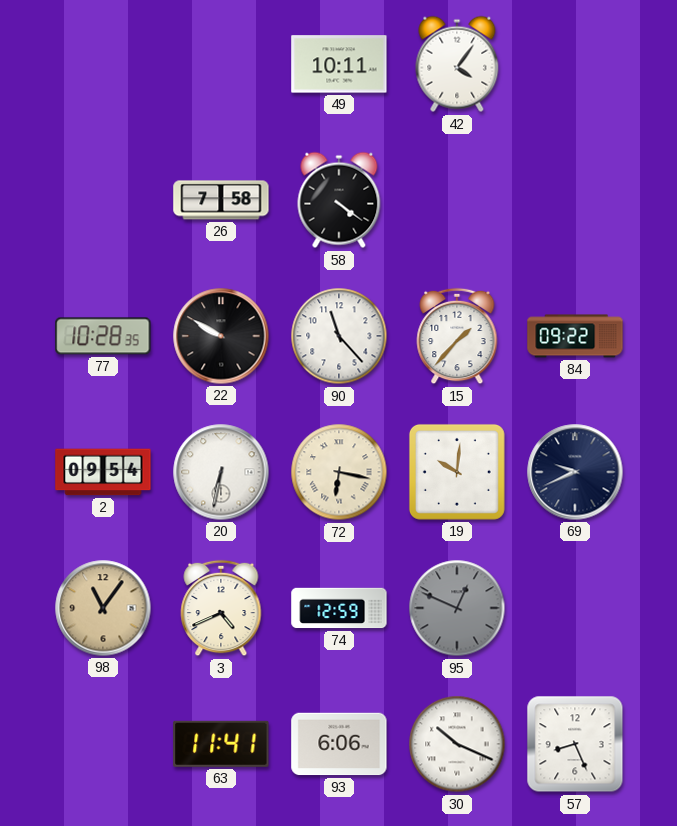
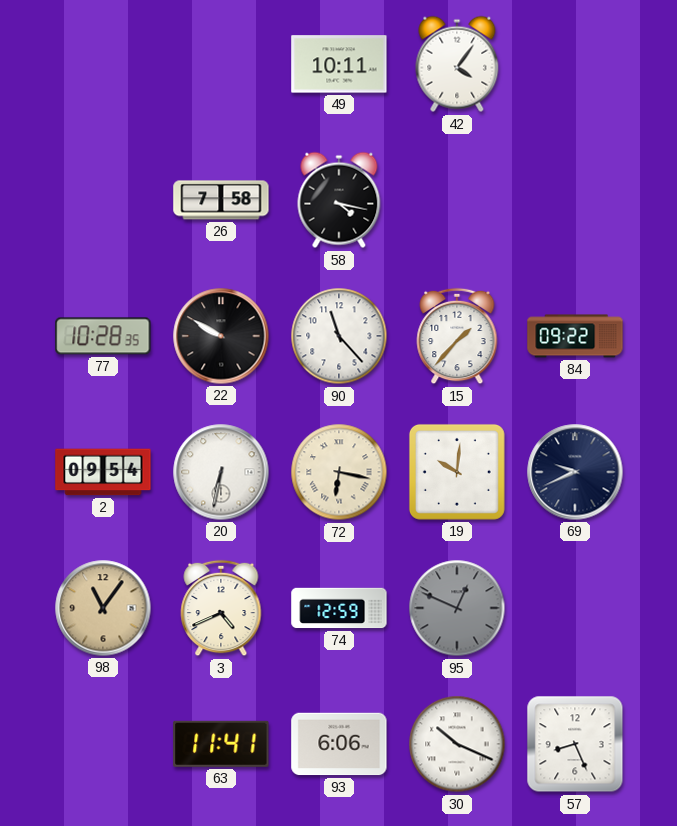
58: 4:21 -> 4:17 (339, 200)
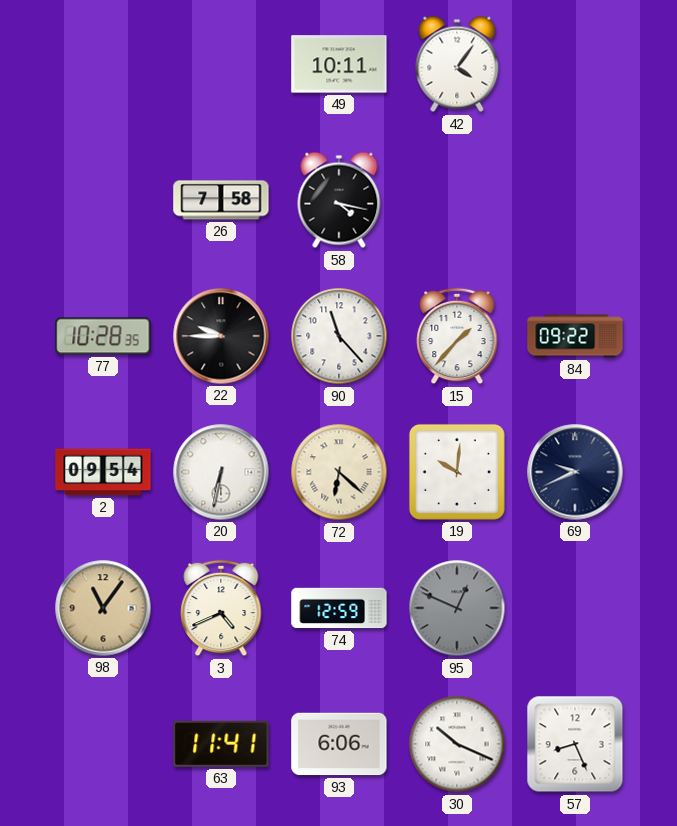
22: 9:50 -> 9:45 (221, 336)
72: 6:17 -> 6:22 (339, 472)
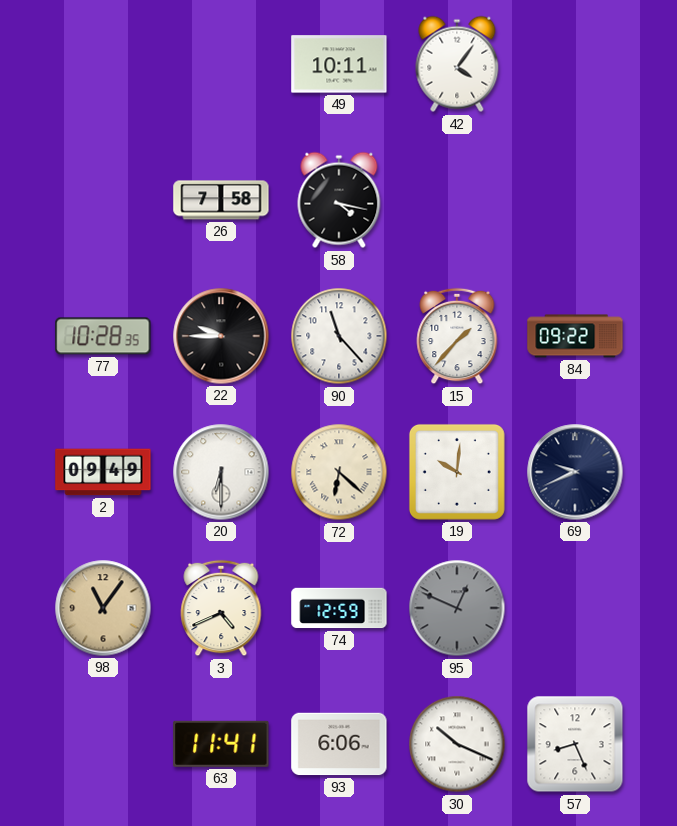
2: 09:54 -> 09:49 (103, 472)
20: 6:32 -> 6:30 (221, 472)
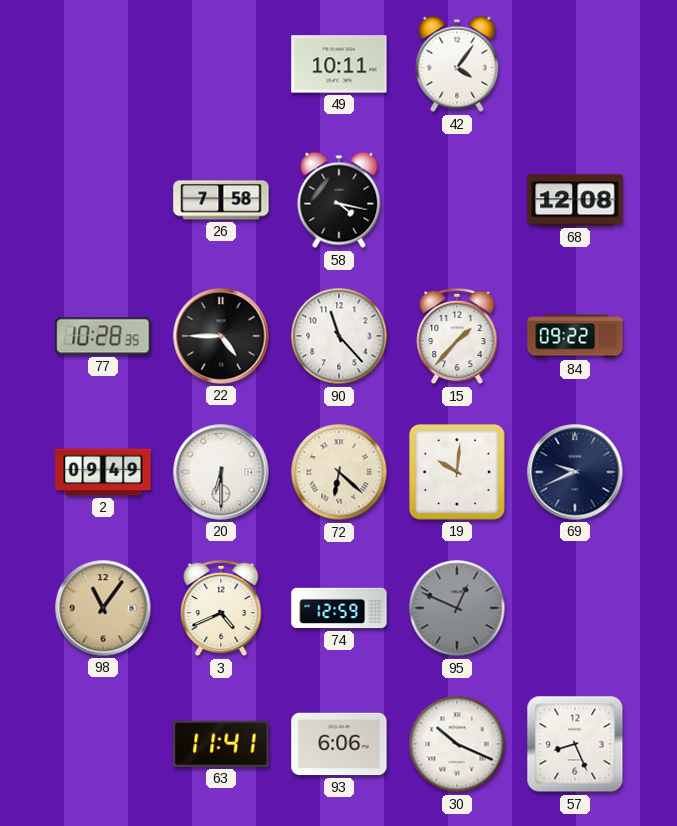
68: none -> 12:08 (575, 200)
22: 9:45 -> 4:45 (221, 336)
